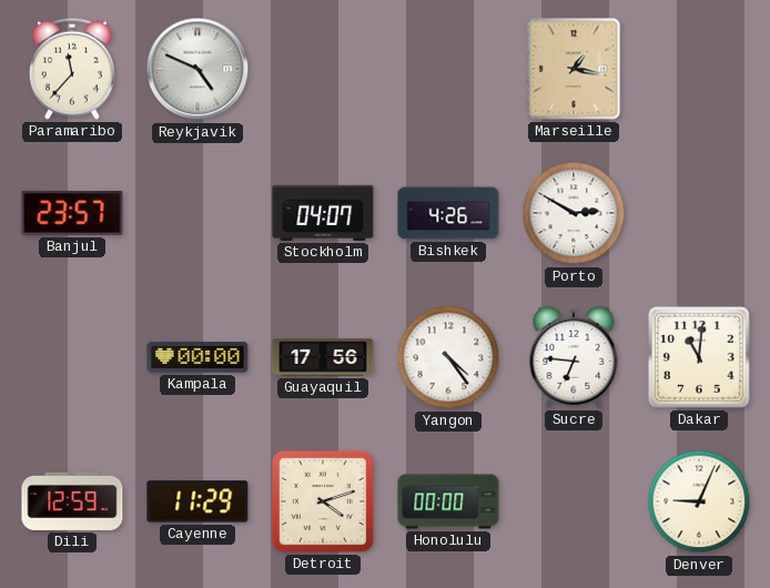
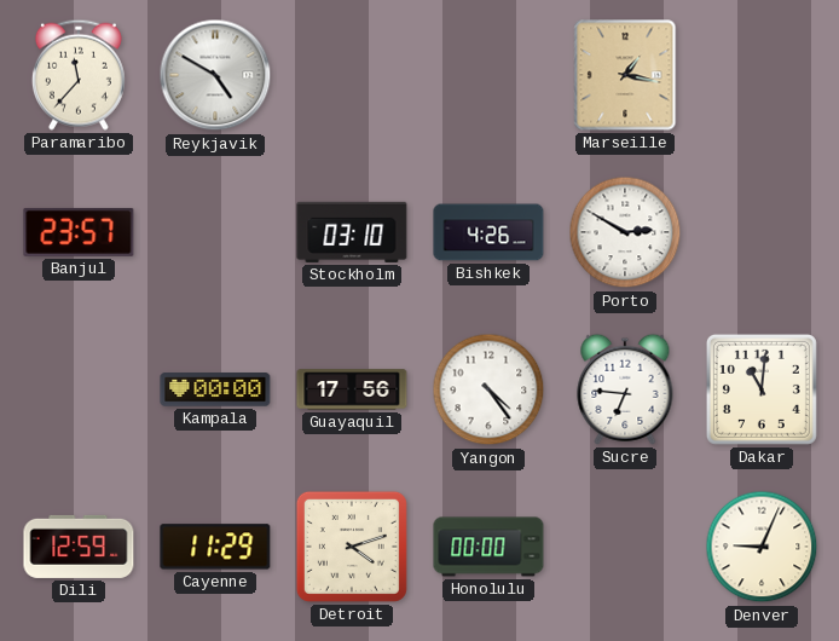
Reykjavik: 4:49 -> 4:50 (215, 75)
Stockholm: 04:07 -> 03:10 (352, 232)
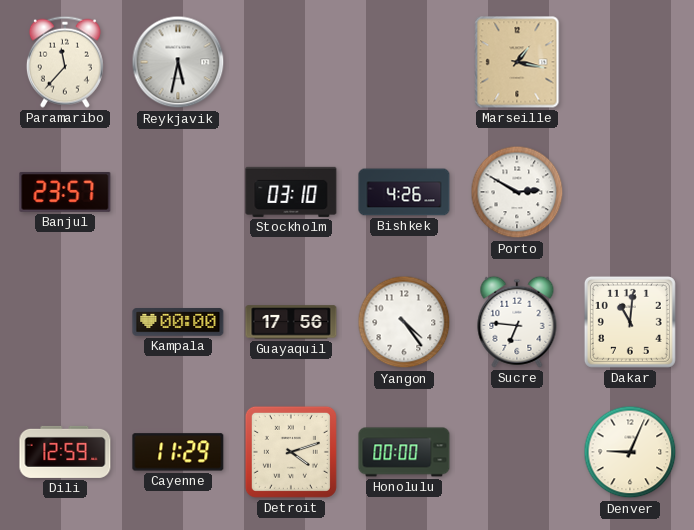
Reykjavik: 4:50 -> 5:32 (178, 62)
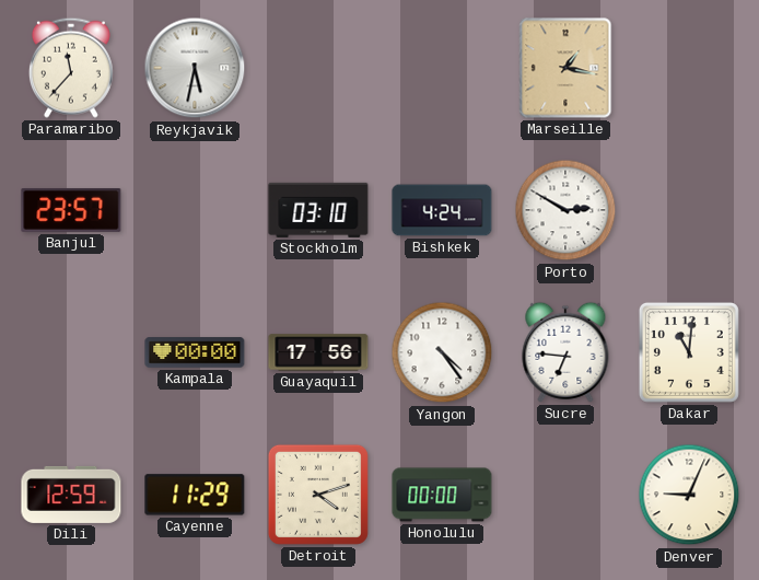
Bishkek: 4:26 -> 4:24 (442, 210)
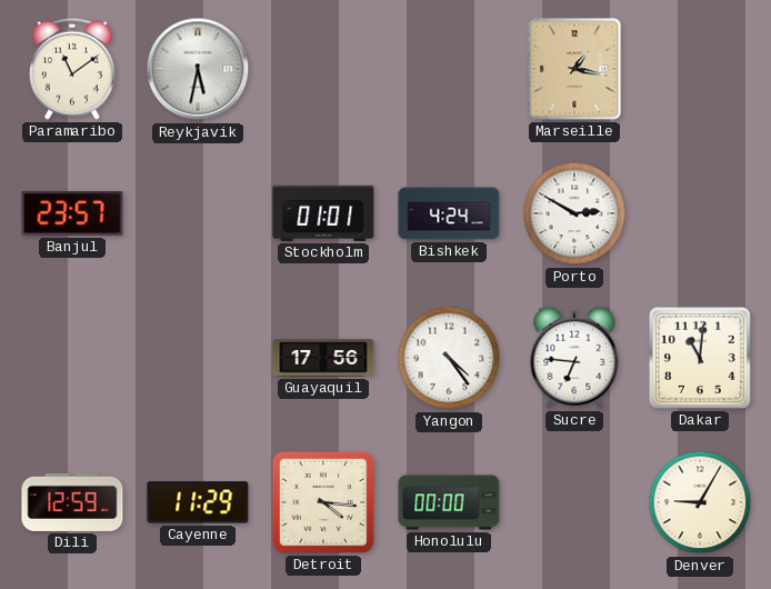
Paramaribo: 11:37 -> 11:09 (72, 69)
Stockholm: 03:10 -> 01:01 (323, 213)
Kampala: 00:00 -> none (195, 352)
Detroit: 4:12 -> 4:16 (323, 502)
Denver: 9:04 -> 9:05 (700, 502)
